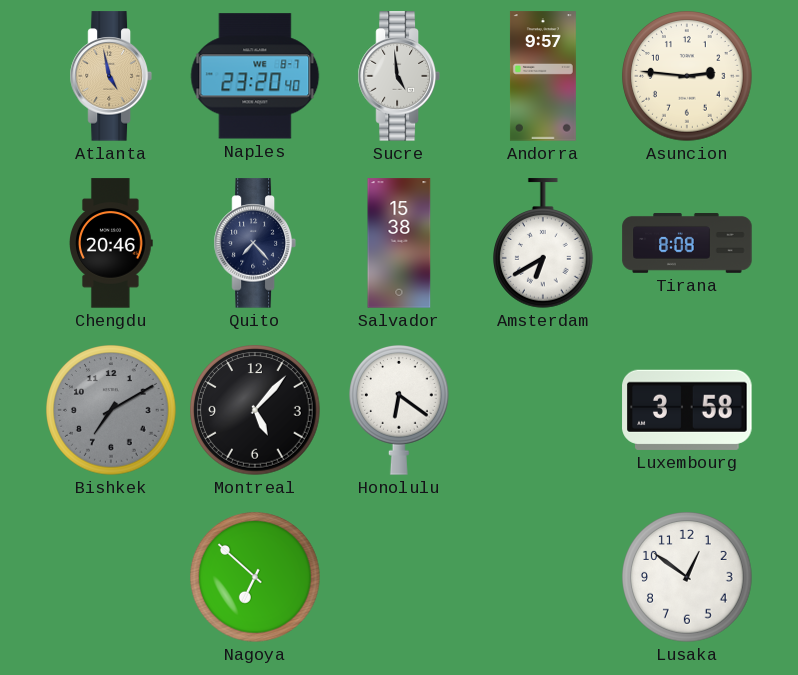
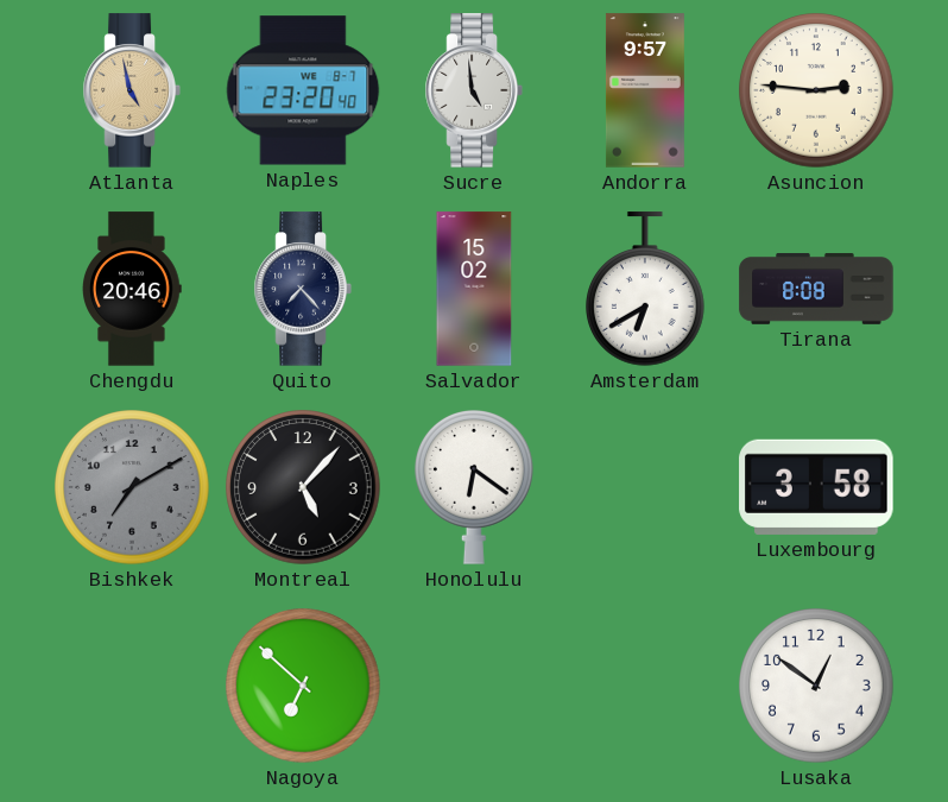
Salvador: 15:38 -> 15:02 (474, 289)
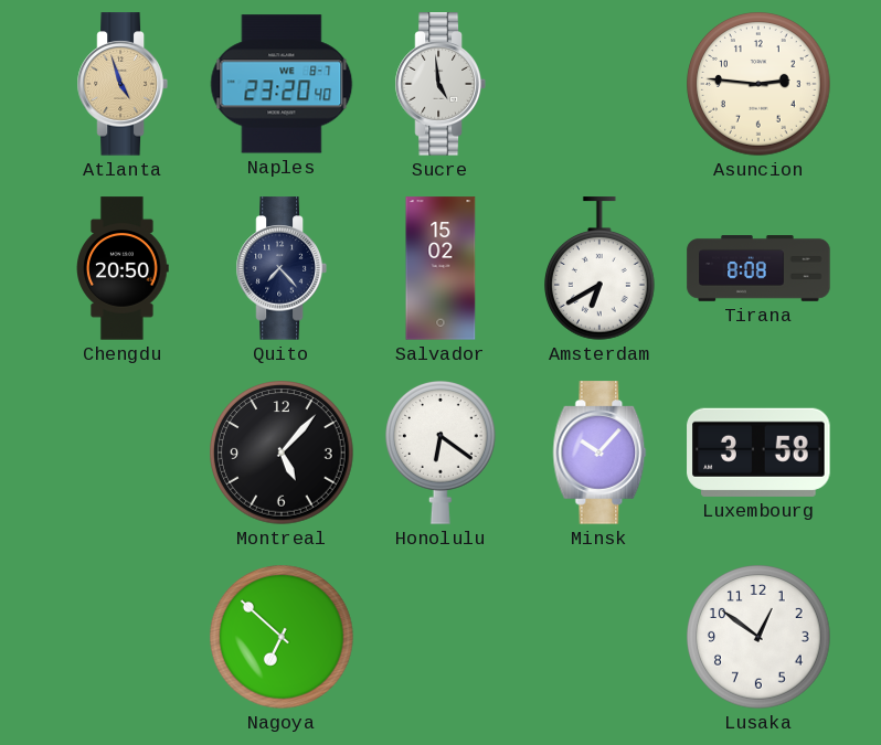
Atlanta: 4:58 -> 4:57 (123, 84)
Andorra: 9:57 -> none (645, 90)
Chengdu: 20:46 -> 20:50 (124, 268)
Bishkek: 7:10 -> none (132, 487)
Minsk: none -> 10:07 (599, 453)
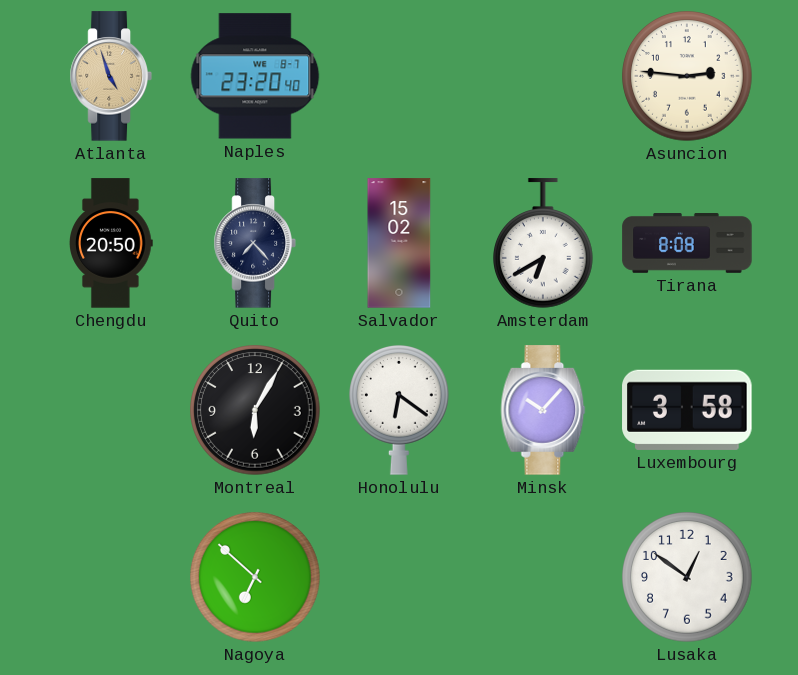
Sucre: 4:59 -> none (440, 84)
Montreal: 5:07 -> 6:05 (255, 410)
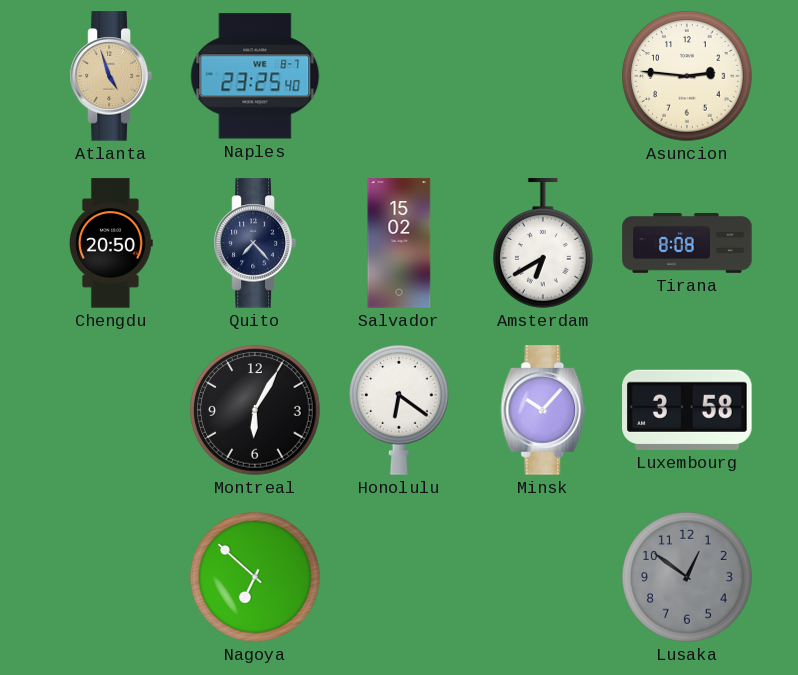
Naples: 23:20 -> 23:25 (255, 76)
Lusaka dial: white -> grey (687, 577)
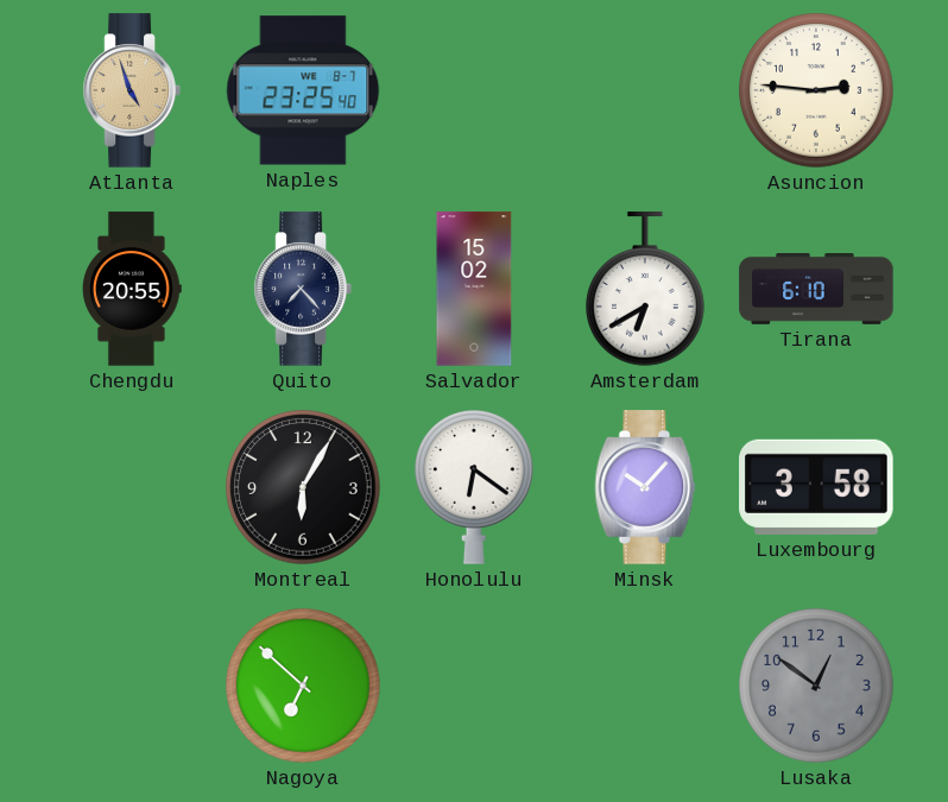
Chengdu: 20:50 -> 20:55 (133, 289)
Tirana: 8:08 -> 6:10 (816, 290)
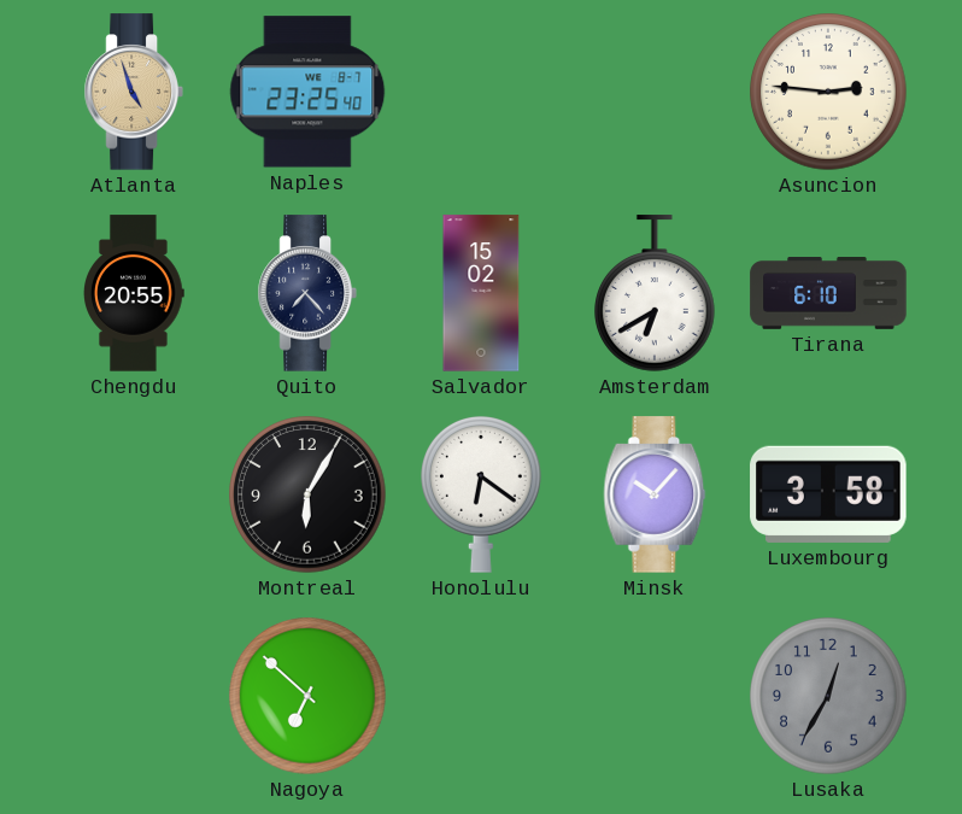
Lusaka: 12:51 -> 12:35 (828, 696)
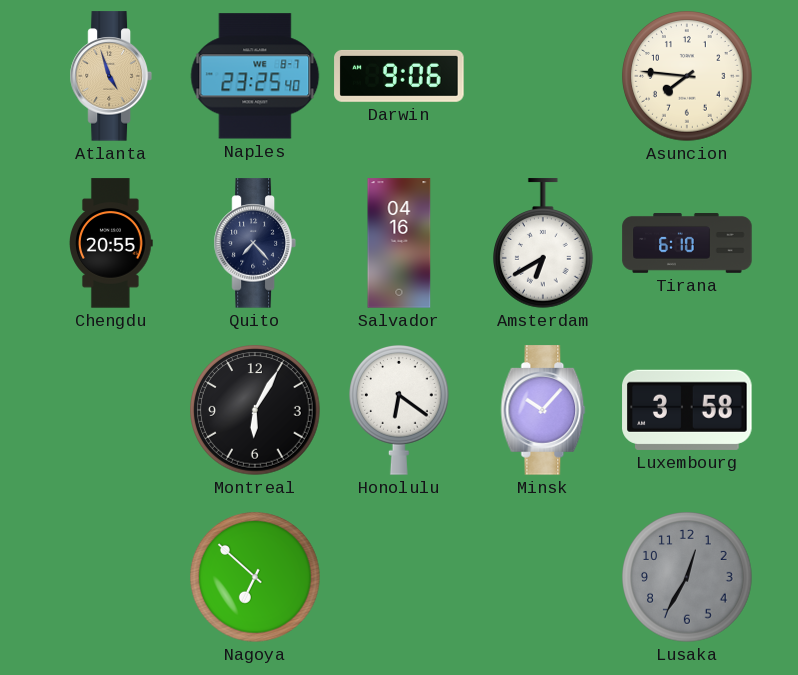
Darwin: none -> 9:06 (399, 76)
Asuncion: 2:46 -> 7:46 (687, 76)
Salvador: 15:02 -> 04:16 (399, 243)
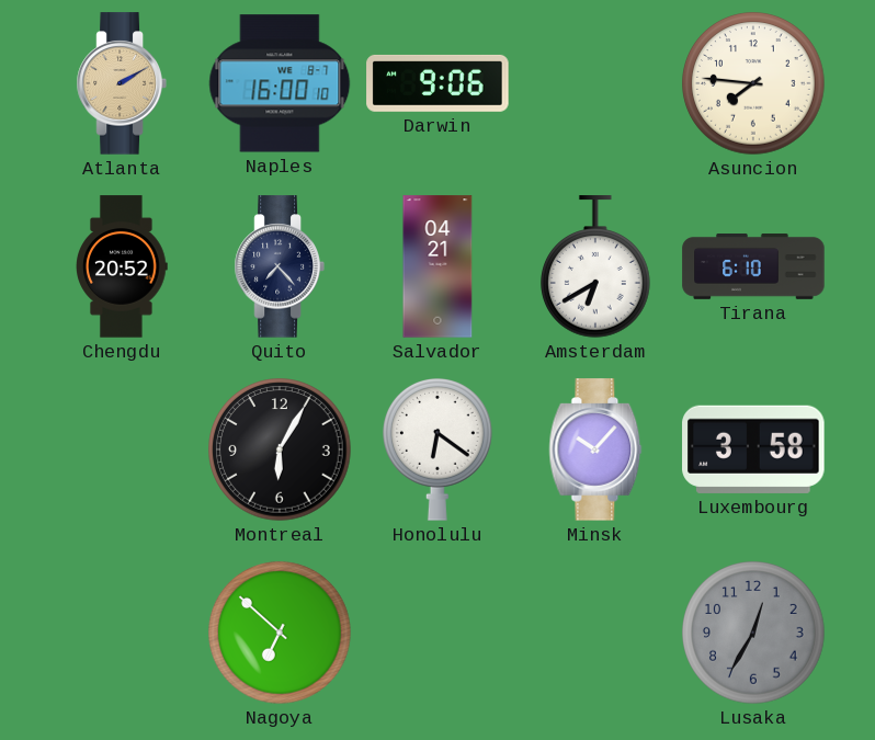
Atlanta: 4:57 -> 2:10 (122, 83)
Naples: 23:25 -> 16:00 (280, 83)
Chengdu: 20:55 -> 20:52 (123, 266)
Salvador: 04:16 -> 04:21 (438, 266)
